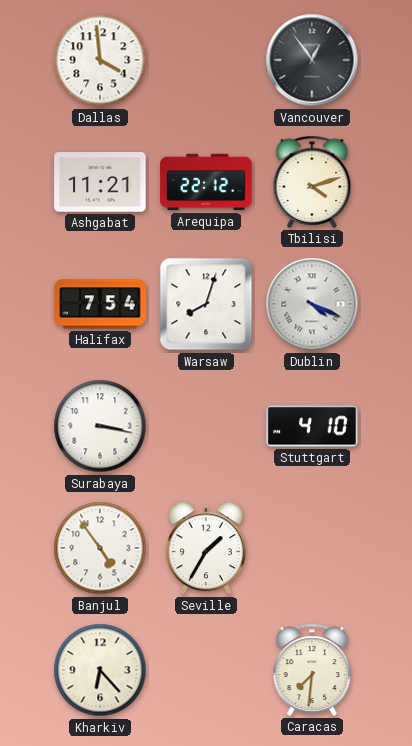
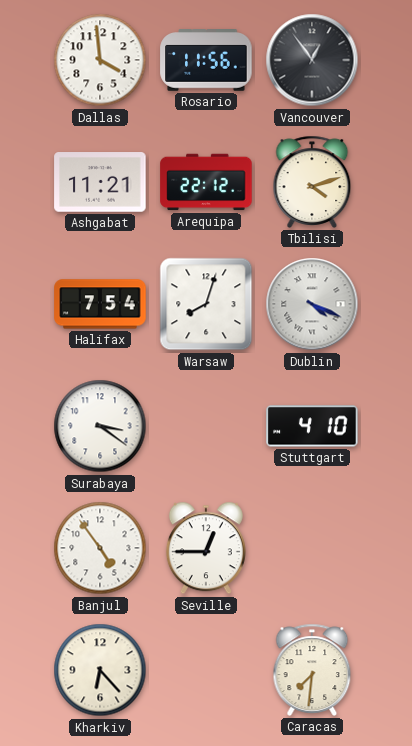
Rosario: none -> 11:56 (206, 61)
Surabaya: 3:17 -> 3:21 (100, 426)
Seville: 1:35 -> 12:45 (206, 548)
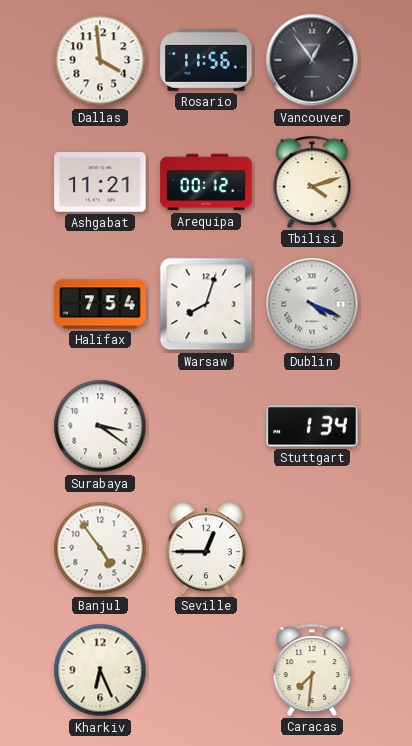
Arequipa: 22:12 -> 00:12 (206, 182)
Stuttgart: 4:10 -> 1:34 (312, 426)
Kharkiv: 6:23 -> 6:26 (100, 670)
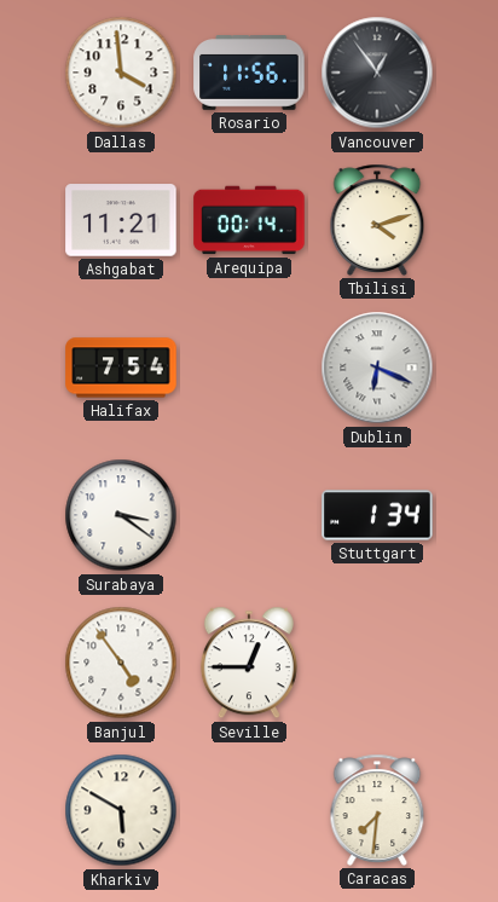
Arequipa: 00:12 -> 00:14 (249, 220)
Warsaw: 8:03 -> none (206, 304)
Dublin: 4:19 -> 6:19 (377, 368)
Kharkiv: 6:26 -> 5:50 (121, 810)
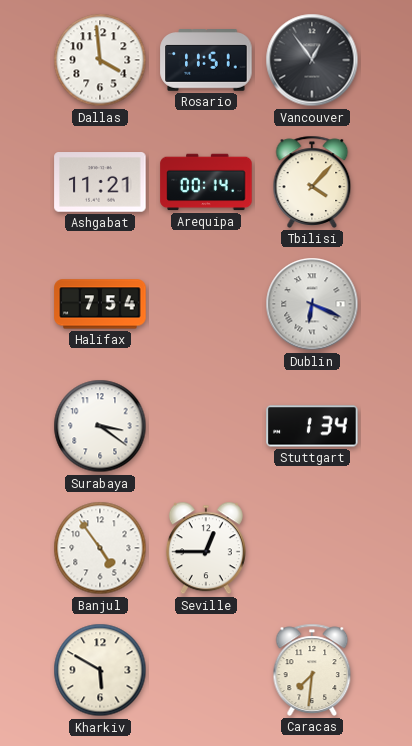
Rosario: 11:56 -> 11:51 (206, 61)
Tbilisi: 4:12 -> 4:07 (312, 182)
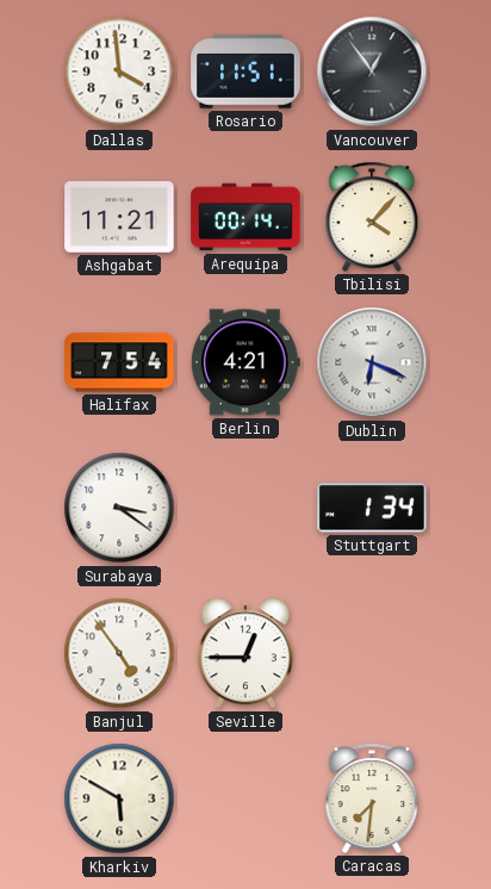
Berlin: none -> 4:21 (245, 362)
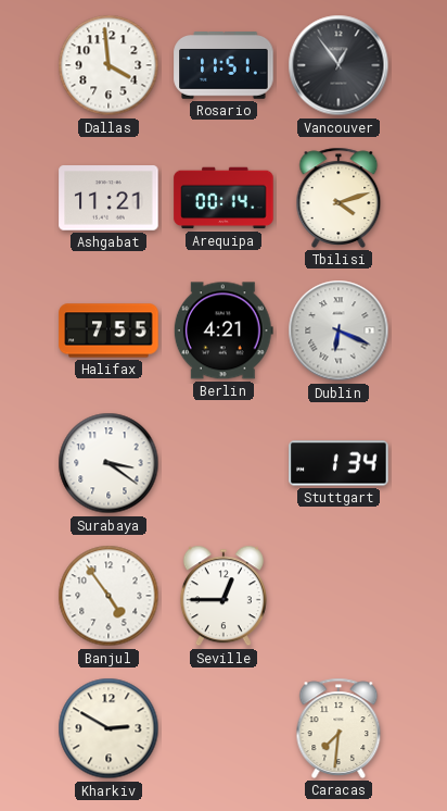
Tbilisi: 4:07 -> 4:12 (339, 198)
Halifax: 7:54 -> 7:55 (108, 330)
Kharkiv: 5:50 -> 2:50 (108, 728)
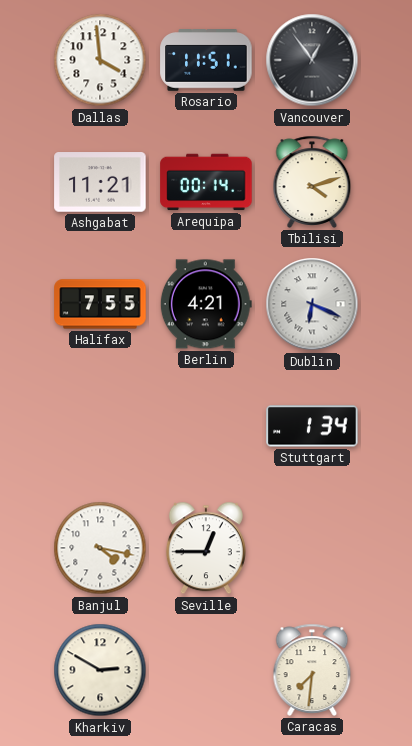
Surabaya: 3:21 -> none (108, 463)
Banjul: 4:54 -> 4:17 (100, 548)
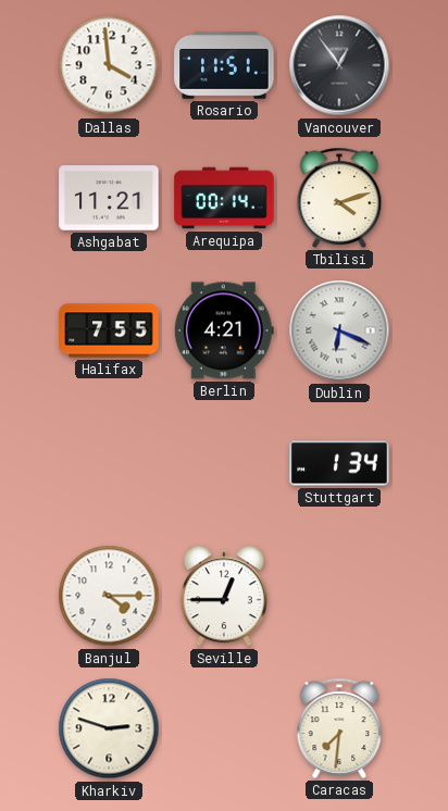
Banjul: 4:17 -> 4:15 (109, 596)
Kharkiv: 2:50 -> 2:48 (109, 728)
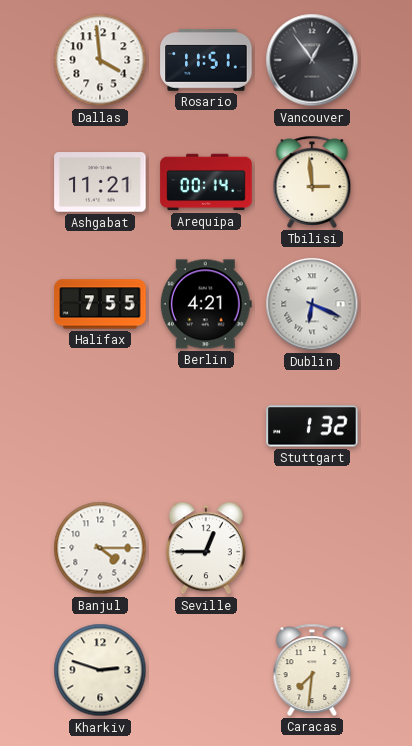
Tbilisi: 4:12 -> 2:59 (312, 182)
Stuttgart: 1:34 -> 1:32 (312, 426)
